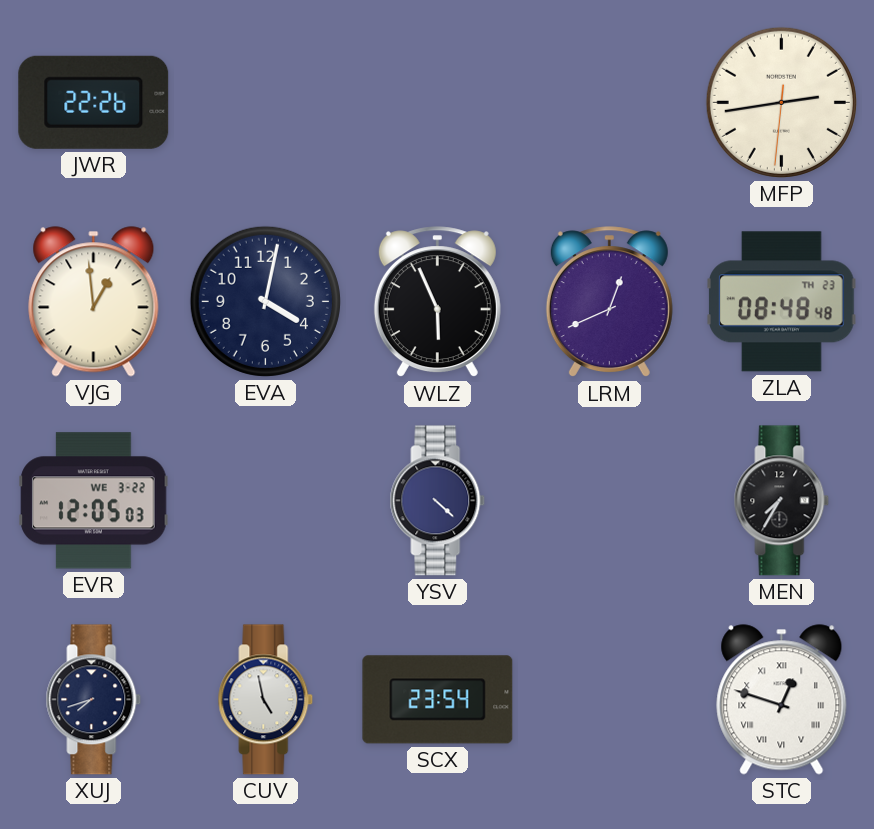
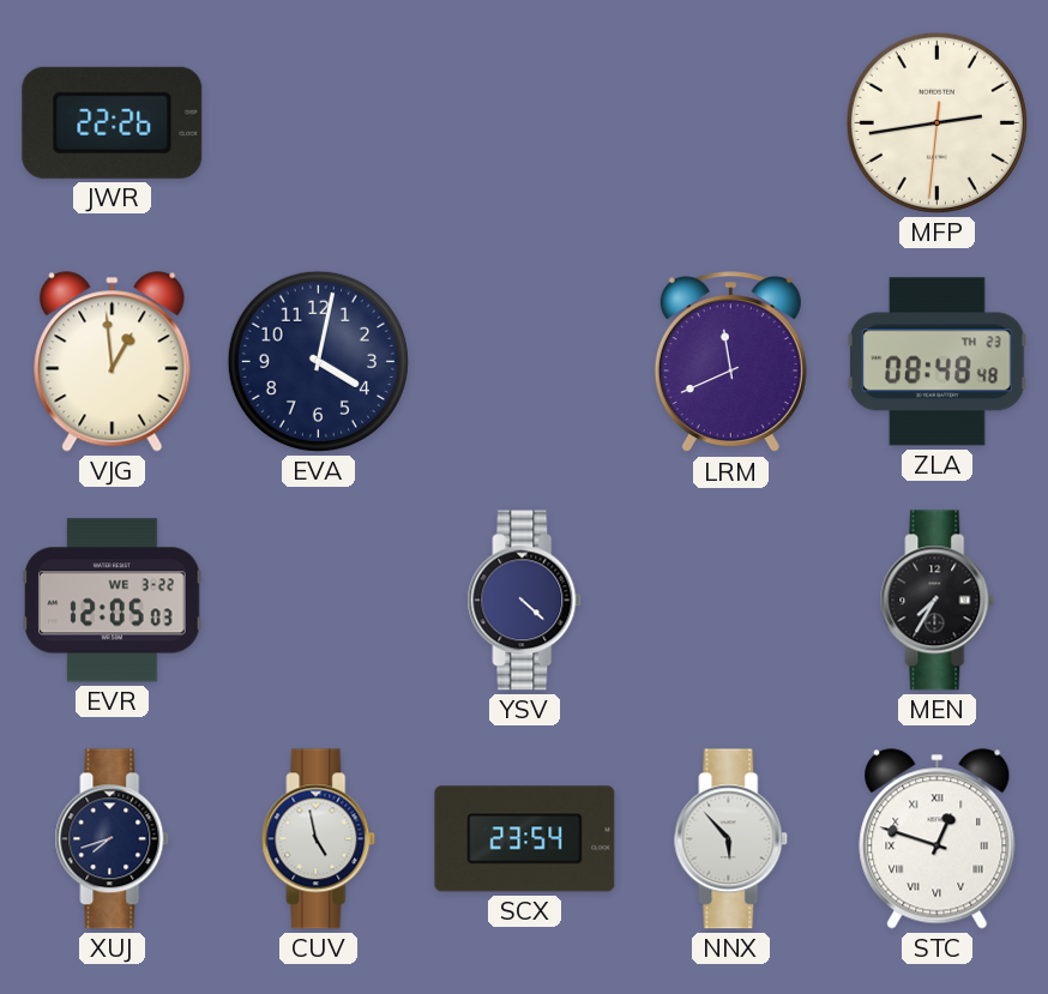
WLZ: 5:56 -> none (437, 302)
LRM: 12:41 -> 11:41 (730, 362)
NNX: none -> 5:53 (731, 839)
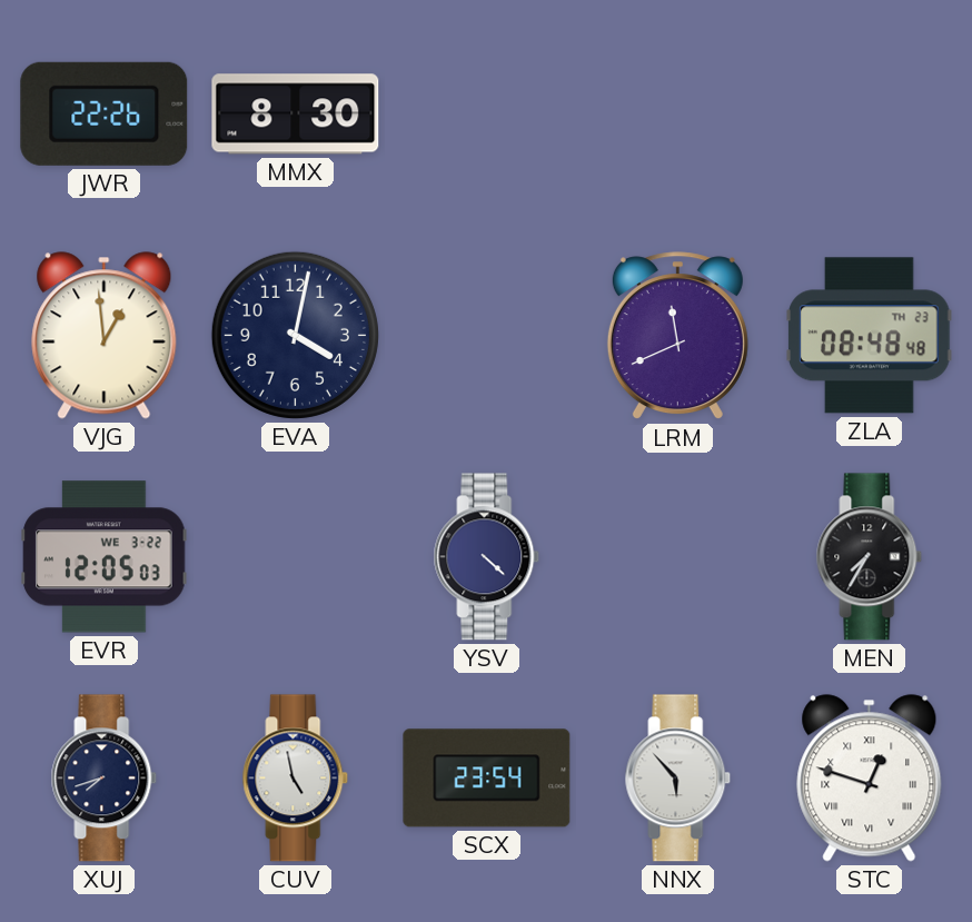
MMX: none -> 8:30 (296, 115)
MFP: 2:43 -> none (936, 122)
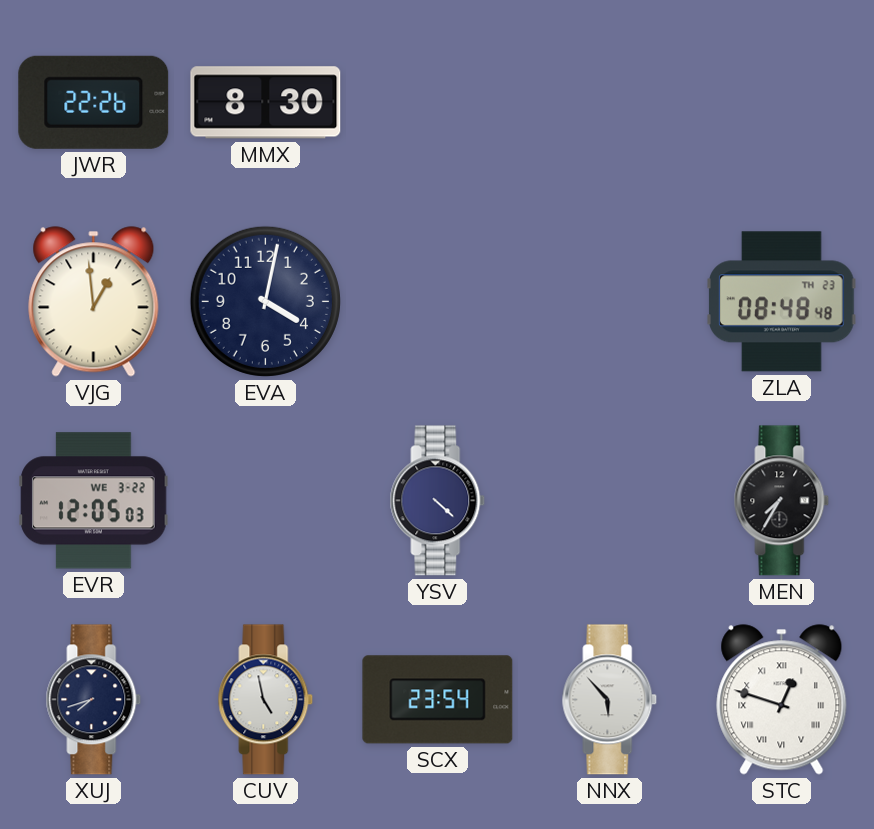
LRM: 11:41 -> none (677, 336)
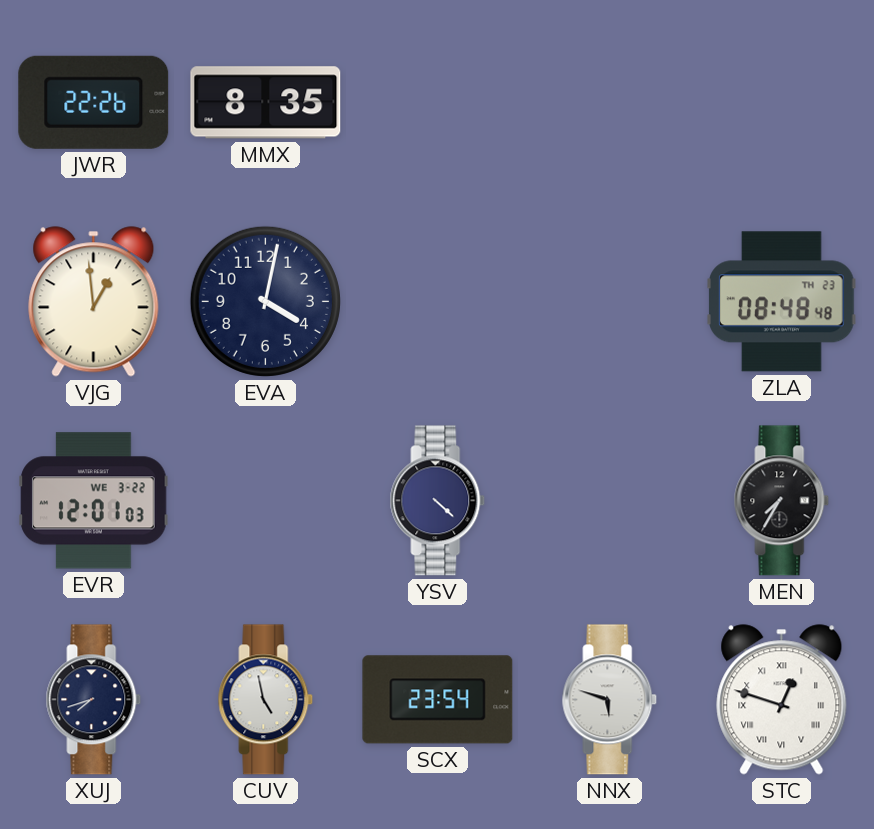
MMX: 8:30 -> 8:35 (266, 103)
EVR: 12:05 -> 12:01 (94, 501)
NNX: 5:53 -> 5:48 (610, 700)
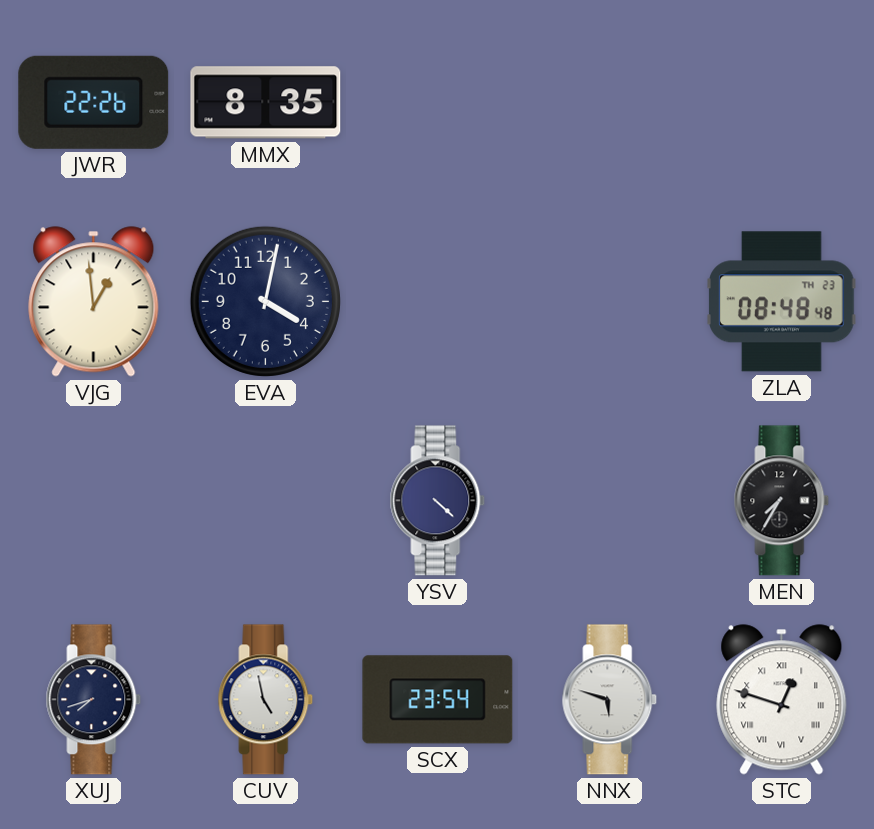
EVR: 12:01 -> none (94, 501)
